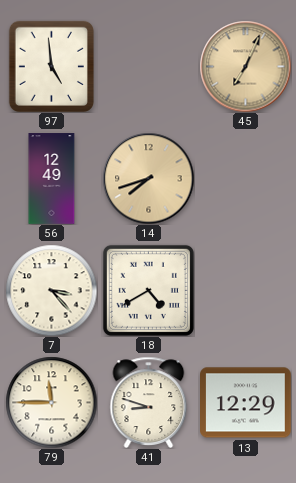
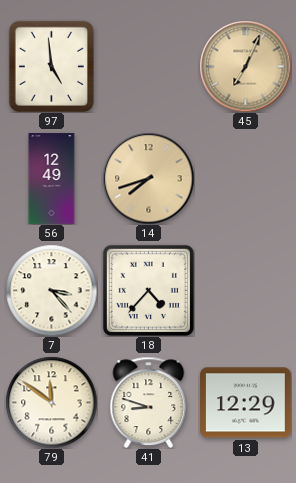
18: 4:40 -> 4:37 (148, 290)
79: 11:45 -> 11:51 (51, 402)
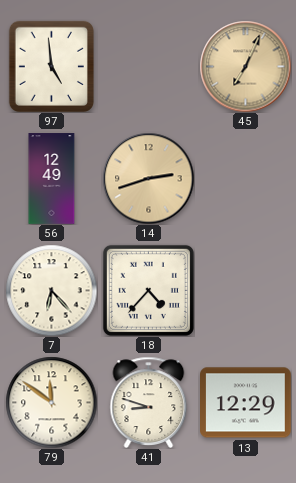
14: 7:42 -> 2:42 (148, 178)
7: 3:23 -> 6:23 (51, 290)
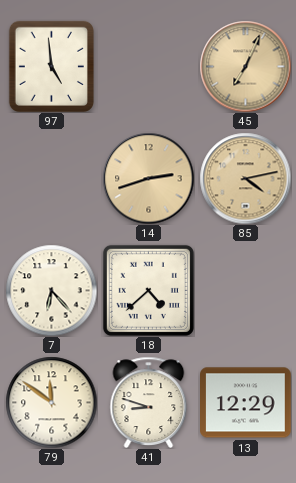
56: 12:49 -> none (52, 179)
85: none -> 4:13 (245, 178)
18: 4:37 -> 4:38 (148, 290)
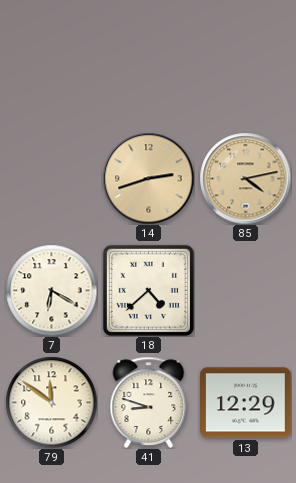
97: 4:59 -> none (51, 66)
45: 7:04 -> none (245, 66)
7: 6:23 -> 6:20 (51, 290)
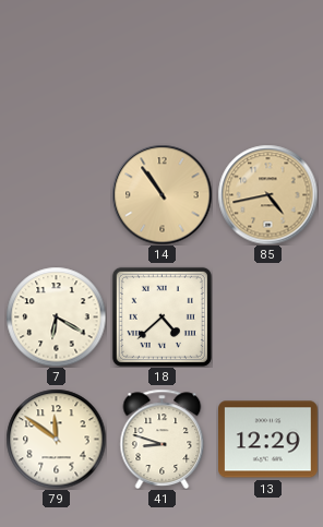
14: 2:42 -> 10:54 (161, 194)
85: 4:13 -> 4:43 (267, 194)
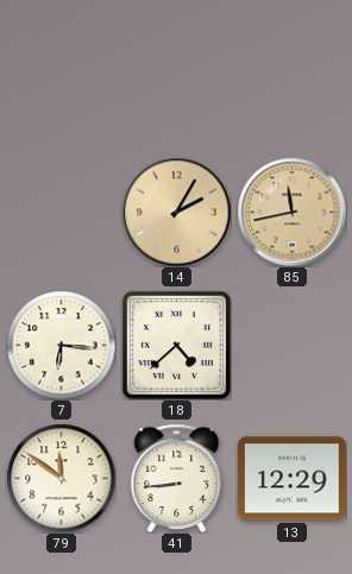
14: 10:54 -> 2:05 (176, 212)
85: 4:43 -> 11:43 (291, 212)
7: 6:20 -> 6:16 (61, 345)
41: 8:48 -> 8:44 (177, 478)
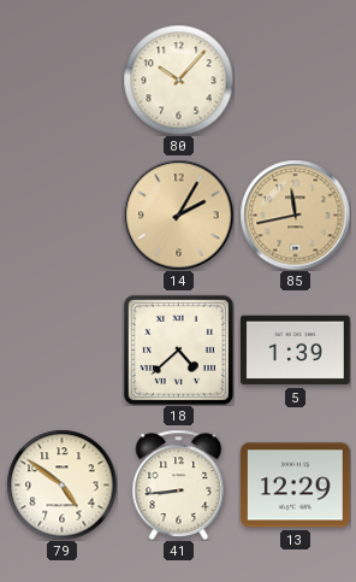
80: none -> 10:07 (178, 80)
7: 6:16 -> none (61, 345)
5: none -> 1:39 (296, 351)
79: 11:51 -> 4:51 (61, 484)
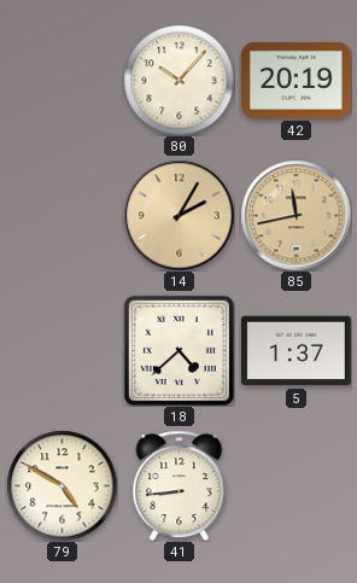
42: none -> 20:19 (297, 80)
5: 1:39 -> 1:37 (297, 351)
79: 4:51 -> 4:50 (62, 485)
13: 12:29 -> none (296, 486)
